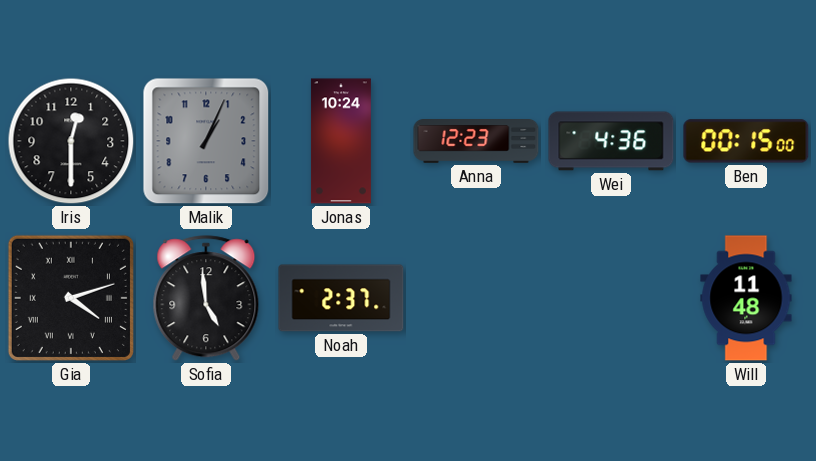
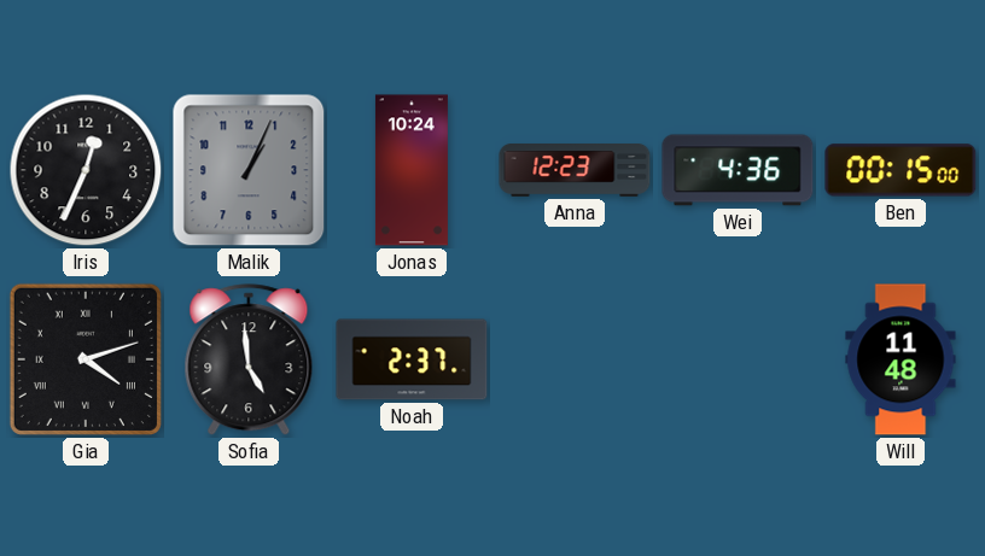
Iris: 12:30 -> 12:34 (86, 170)
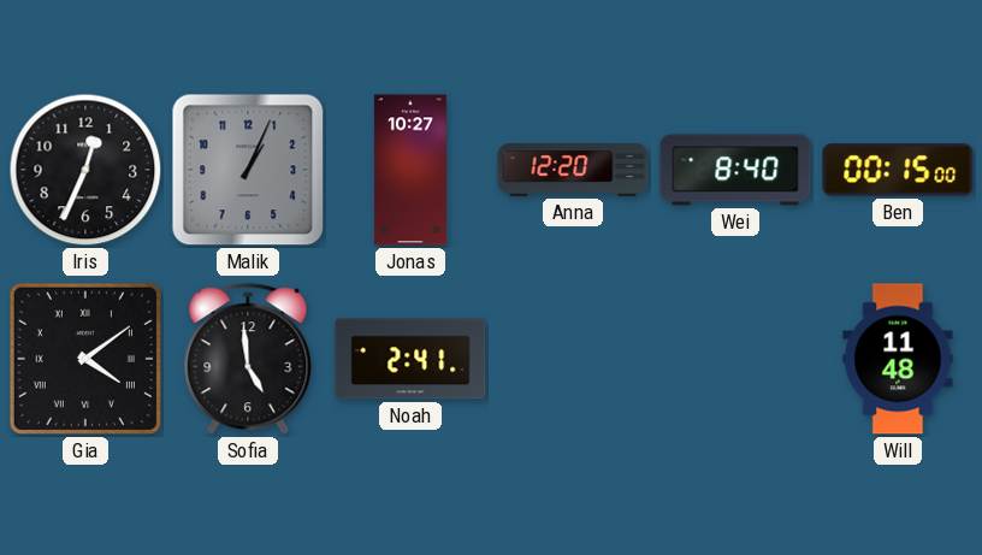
Jonas: 10:24 -> 10:27 (410, 170)
Anna: 12:23 -> 12:20 (573, 171)
Wei: 4:36 -> 8:40 (735, 170)
Gia: 4:12 -> 4:09 (85, 359)
Noah: 2:37 -> 2:41 (410, 359)
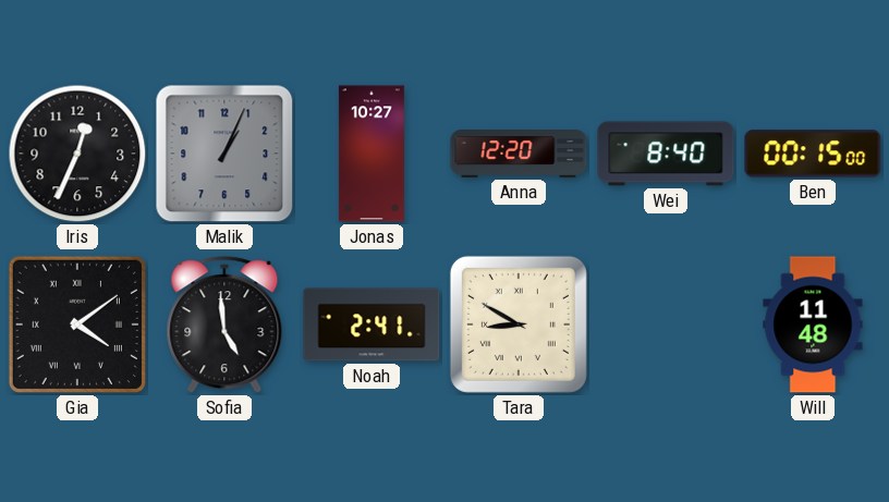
Tara: none -> 8:50 (519, 325)
